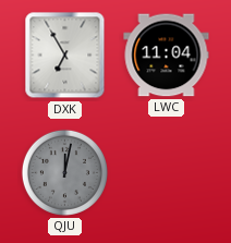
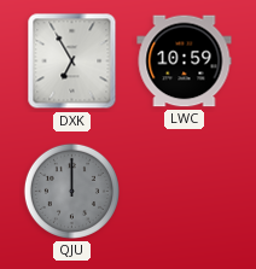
LWC: 11:04 -> 10:59 (185, 62)
QJU: 12:02 -> 12:00 (71, 191)
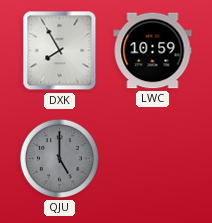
DXK: 6:55 -> 7:55 (60, 51)
QJU: 12:00 -> 5:00 (59, 158)
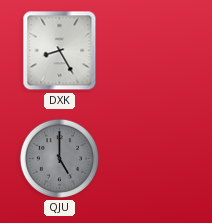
DXK: 7:55 -> 8:25 (60, 51)
LWC: 10:59 -> none (153, 51)
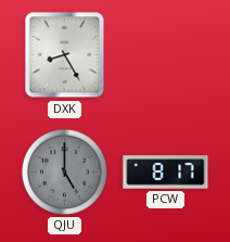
PCW: none -> 8:17 (166, 173)
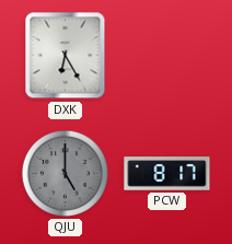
DXK: 8:25 -> 6:25 (66, 56)
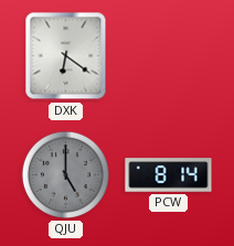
DXK: 6:25 -> 6:21 (66, 56)
PCW: 8:17 -> 8:14 (169, 175)
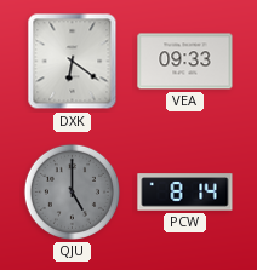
VEA: none -> 09:33 (185, 62)
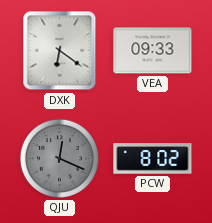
QJU: 5:00 -> 12:19 (59, 158)
PCW: 8:14 -> 8:02 (153, 159)
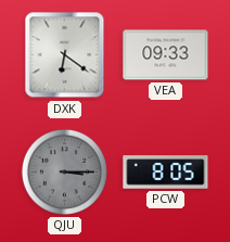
QJU: 12:19 -> 3:15 (64, 171)
PCW: 8:02 -> 8:05 (166, 173)
